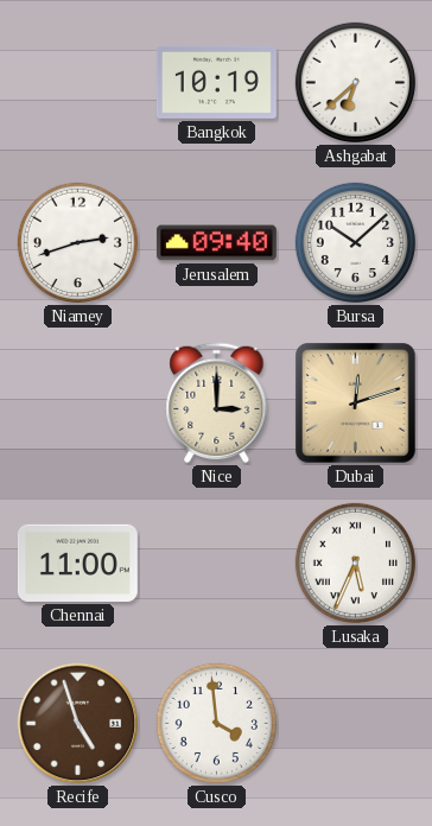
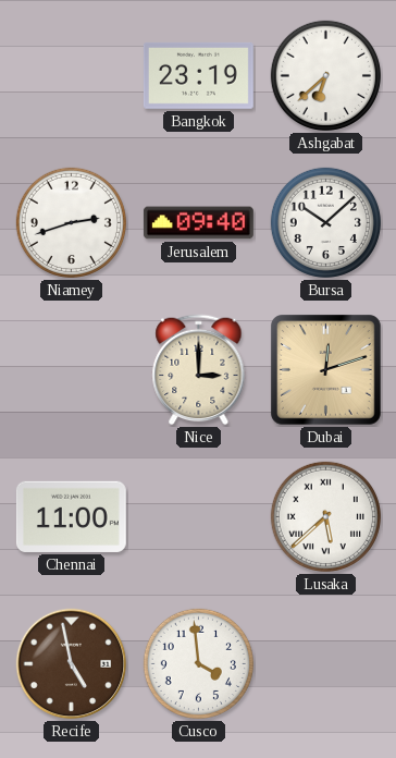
Bangkok: 10:19 -> 23:19 (198, 75)
Lusaka: 5:34 -> 5:38 (325, 516)
Recife: 4:57 -> 4:58 (72, 664)
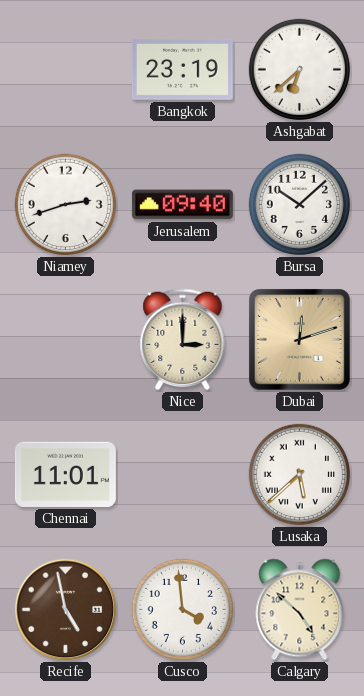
Chennai: 11:00 -> 11:01 (65, 474)
Calgary: none -> 4:52 (300, 610)
